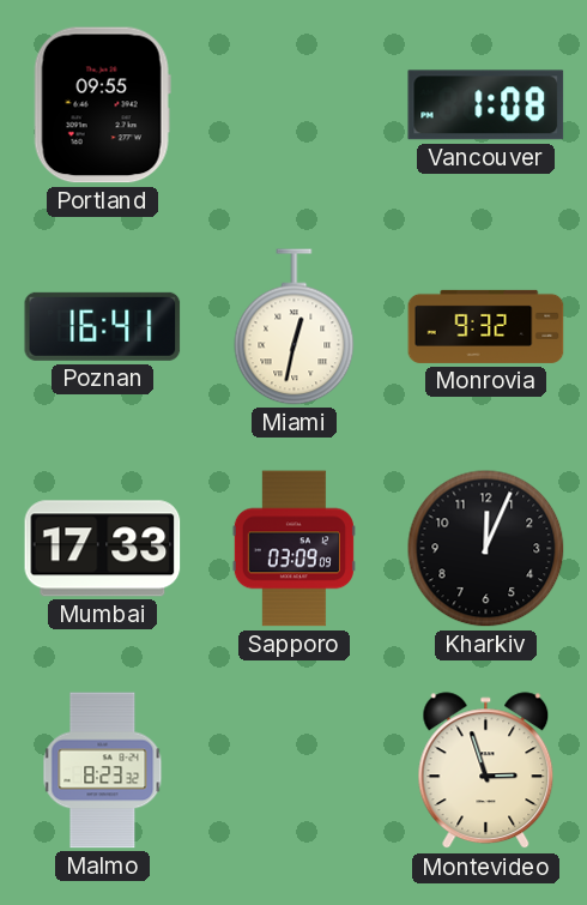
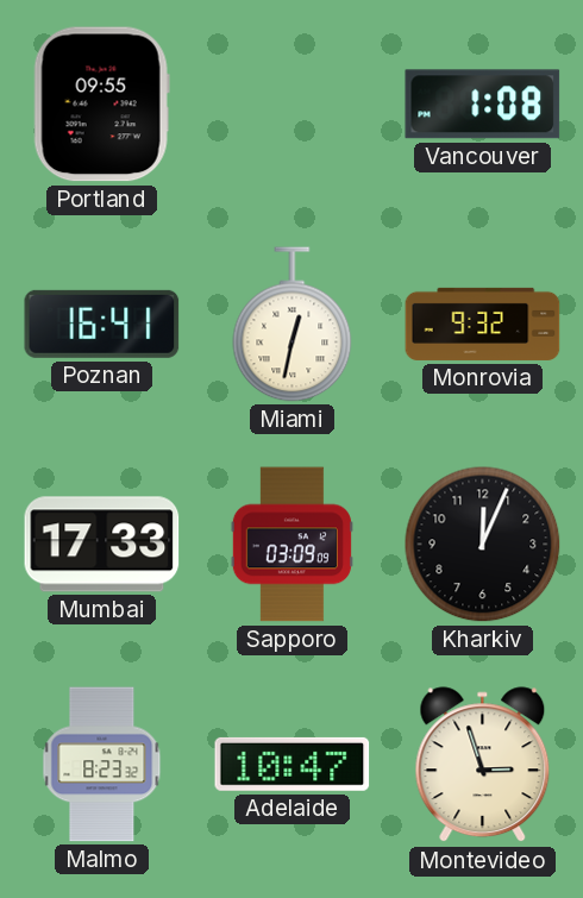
Adelaide: none -> 10:47 (293, 764)
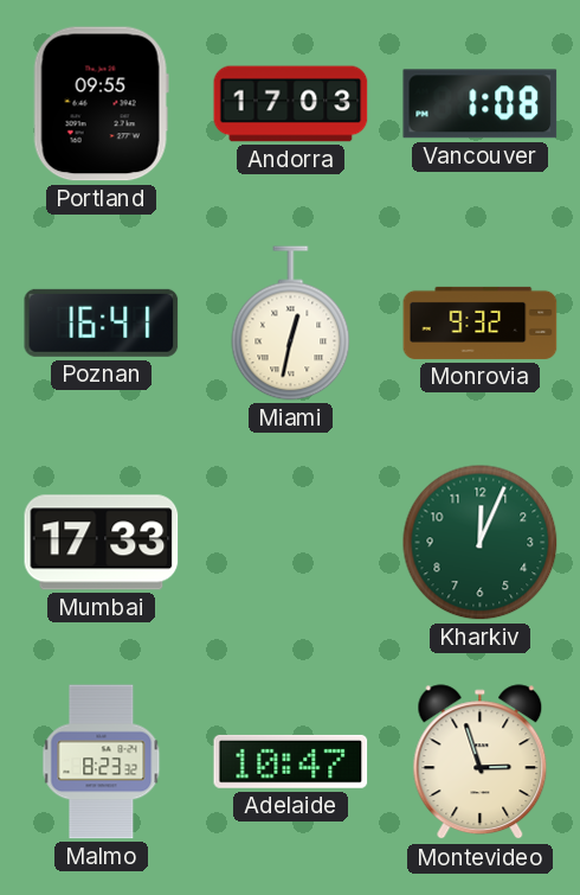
Andorra: none -> 17:03 (291, 104)
Sapporo: 03:09 -> none (291, 545)
Kharkiv dial: black -> green (481, 543)
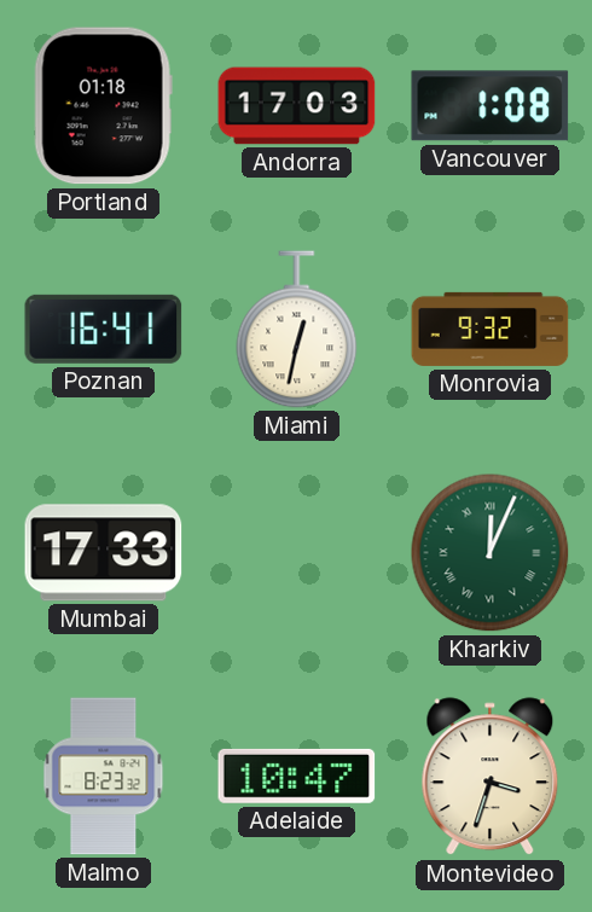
Portland: 09:55 -> 01:18 (103, 106)
Kharkiv numerals: Arabic -> Roman (491, 553)
Montevideo: 2:57 -> 3:33 (491, 777)
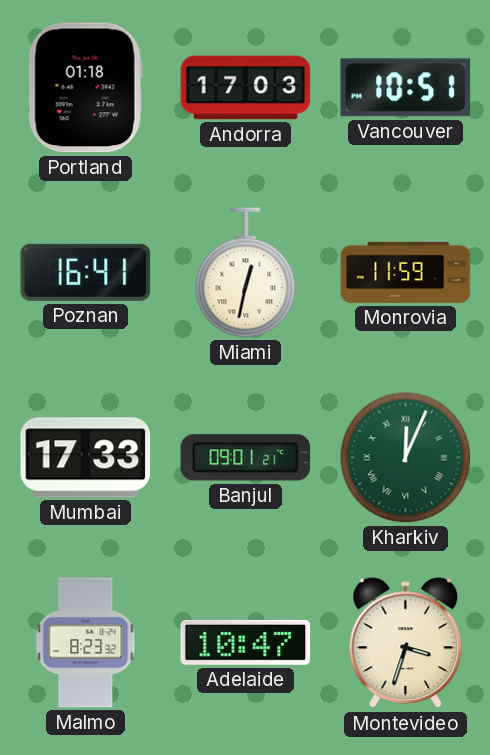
Vancouver: 1:08 -> 10:51 (406, 88)
Monrovia: 9:32 -> 11:59 (406, 272)
Banjul: none -> 09:01 (246, 458)
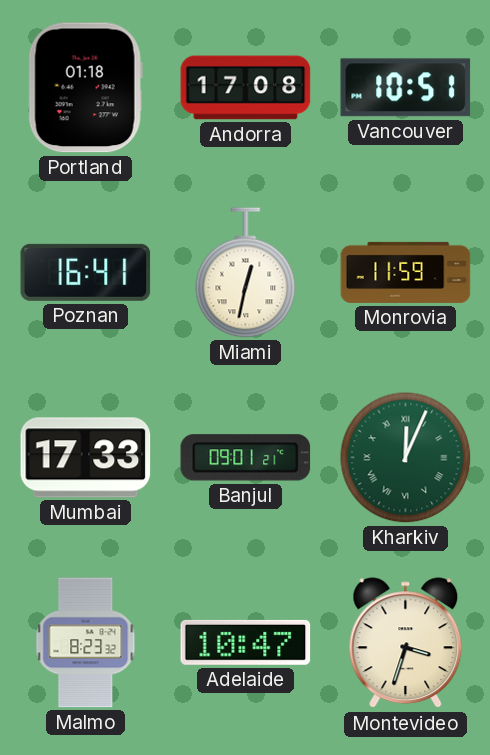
Andorra: 17:03 -> 17:08 (246, 88)
